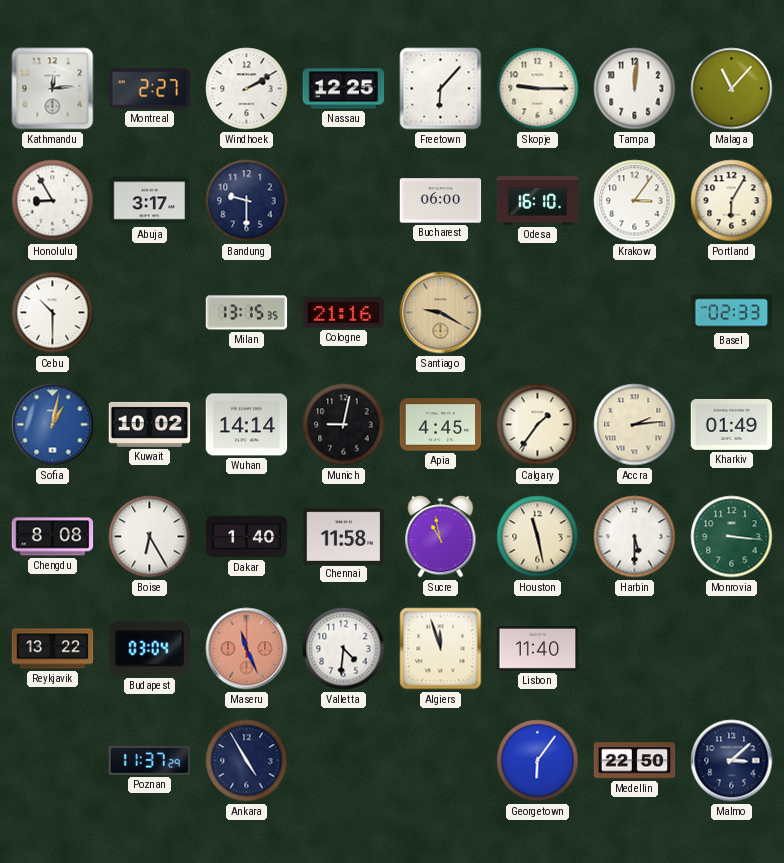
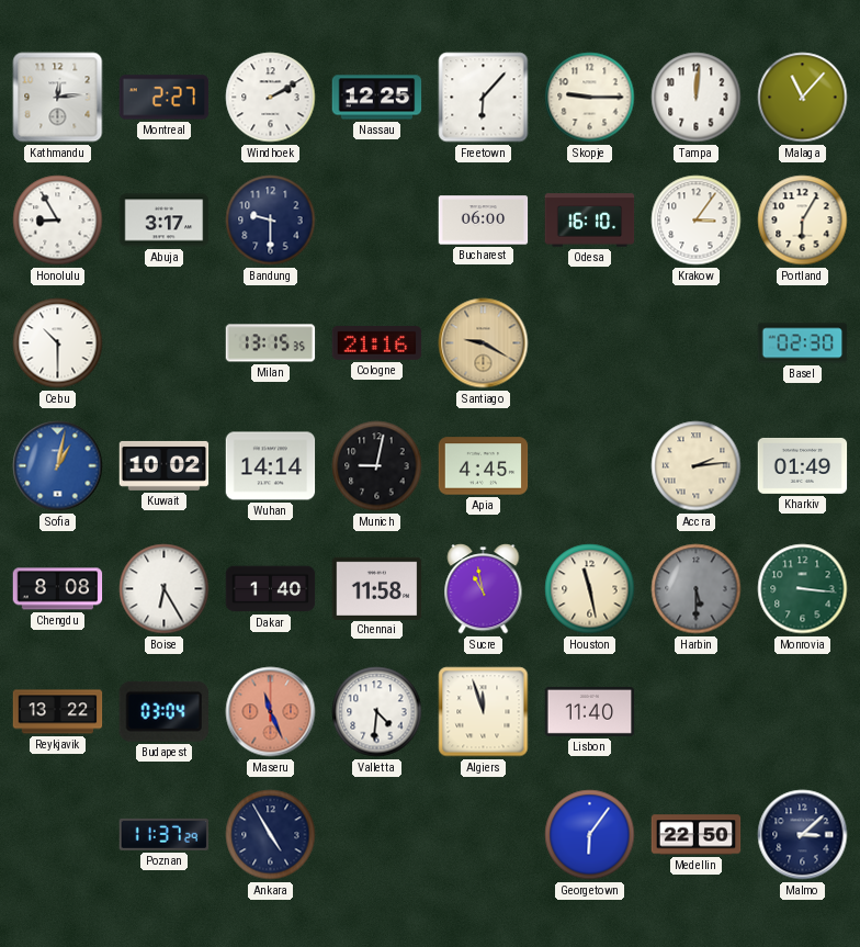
Basel: 02:33 -> 02:30 (803, 343)
Calgary: 1:36 -> none (538, 425)
Harbin dial: white -> grey (697, 589)
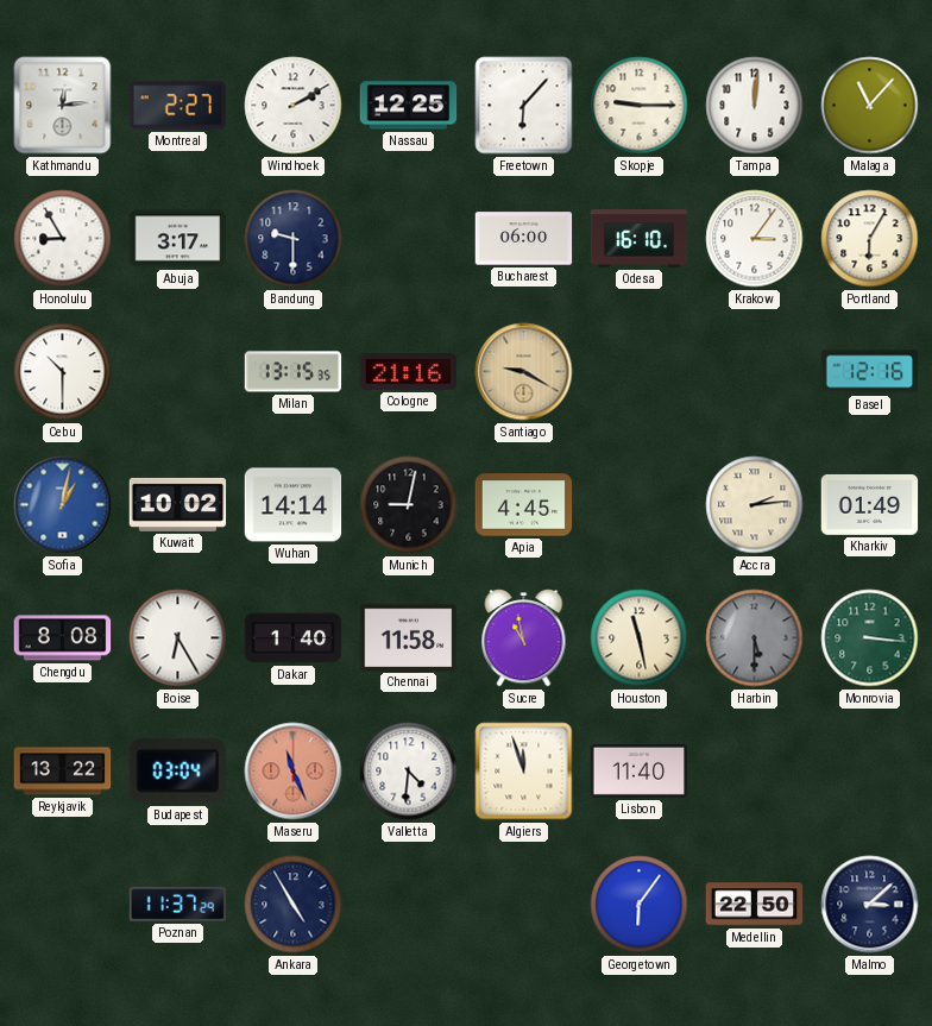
Basel: 02:30 -> 12:16 (870, 372)
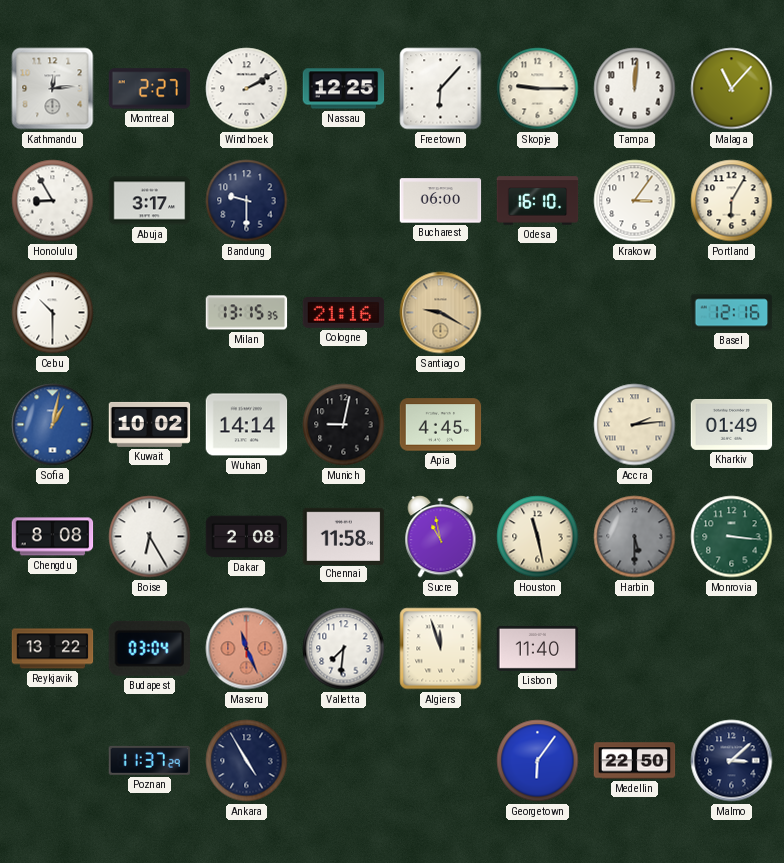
Dakar: 1:40 -> 2:08 (247, 537)
Valletta: 4:31 -> 7:31 (344, 649)
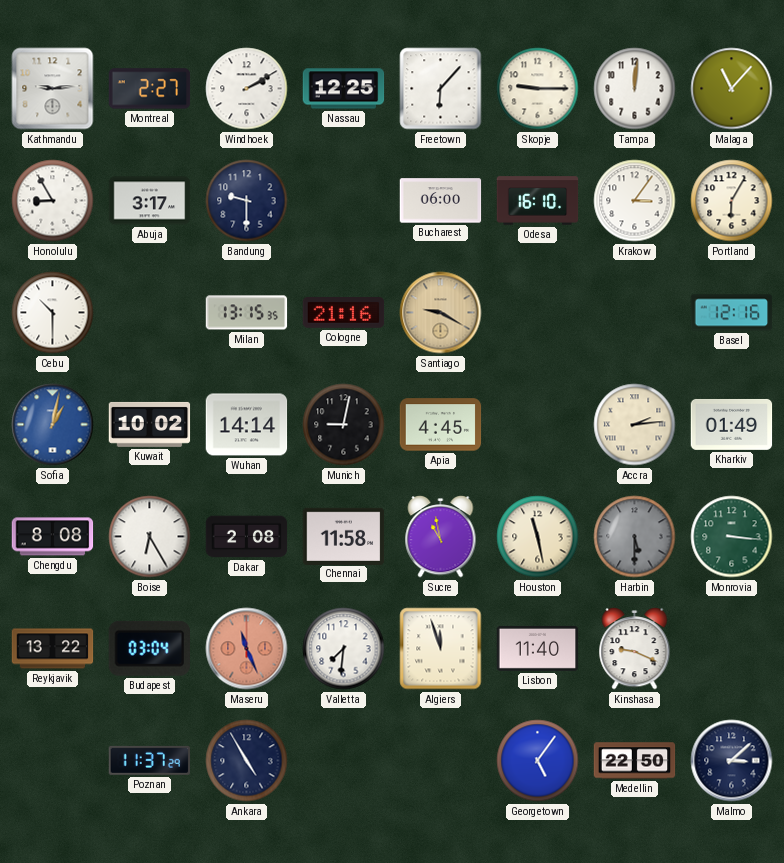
Kathmandu: 12:14 -> 9:14 (53, 89)
Kinshasa: none -> 9:19 (635, 649)
Georgetown: 6:06 -> 5:06 (538, 761)
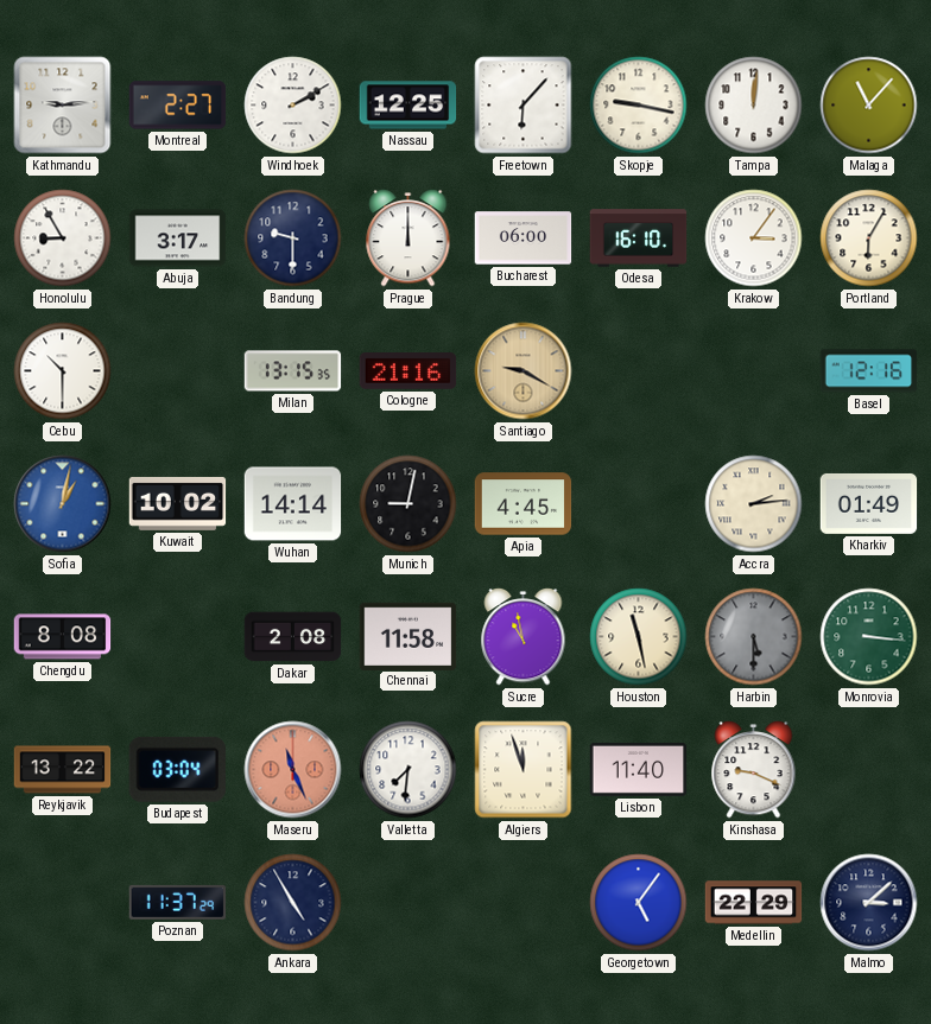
Skopje: 9:15 -> 9:17 (639, 106)
Prague: none -> 12:00 (408, 238)
Boise: 6:25 -> none (150, 537)
Medellin: 22:50 -> 22:29 (754, 903)
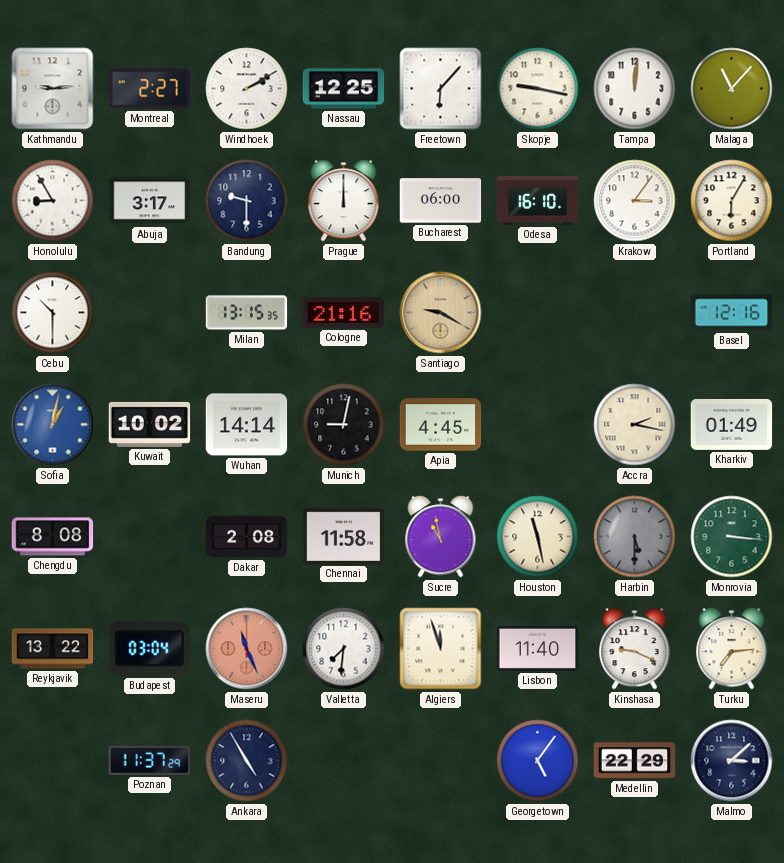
Accra: 2:14 -> 2:17 (635, 425)
Turku: none -> 7:14 (732, 649)
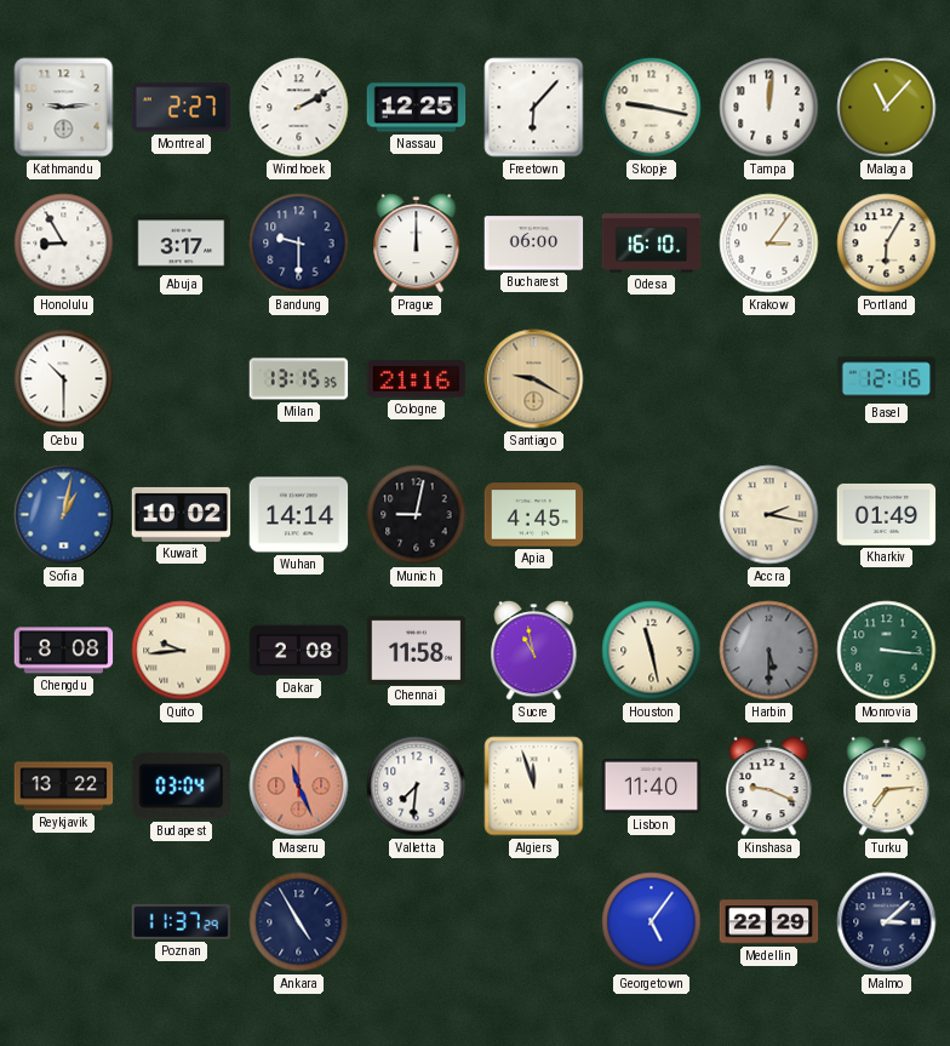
Quito: none -> 9:44 (182, 651)
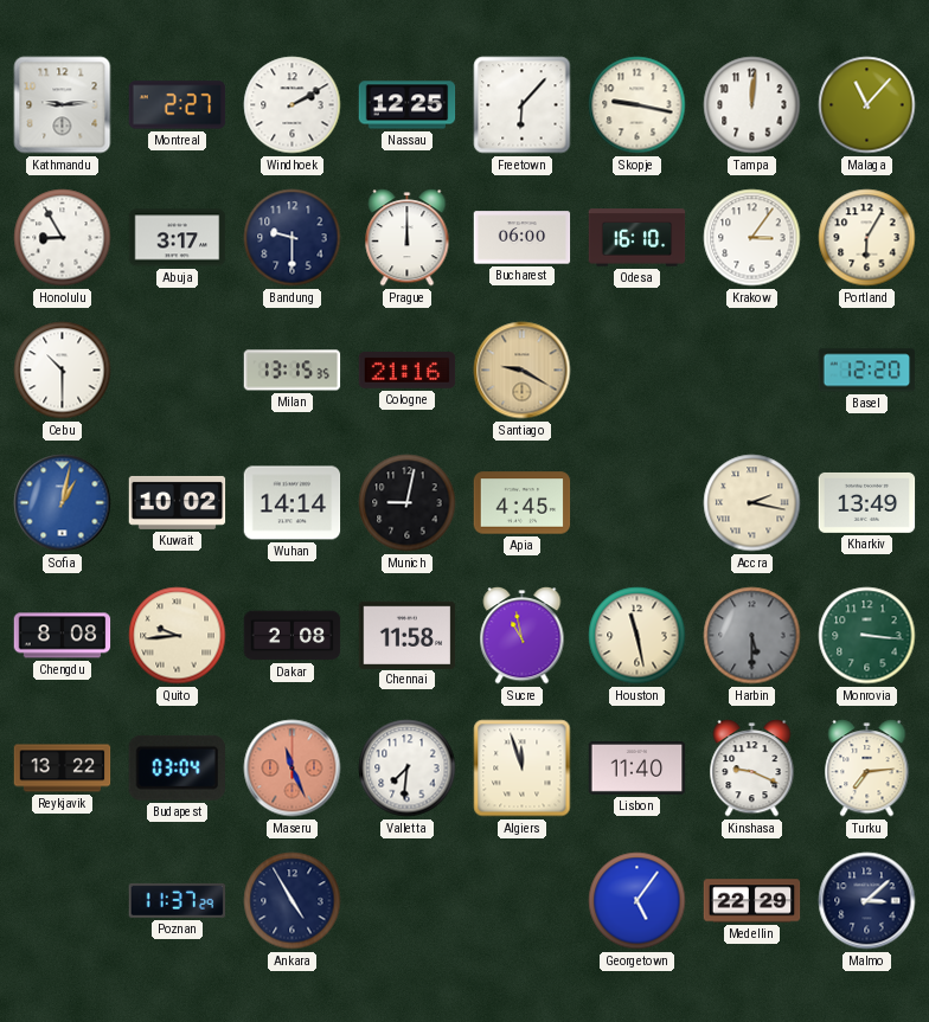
Basel: 12:16 -> 12:20 (867, 371)
Kharkiv: 01:49 -> 13:49 (867, 502)
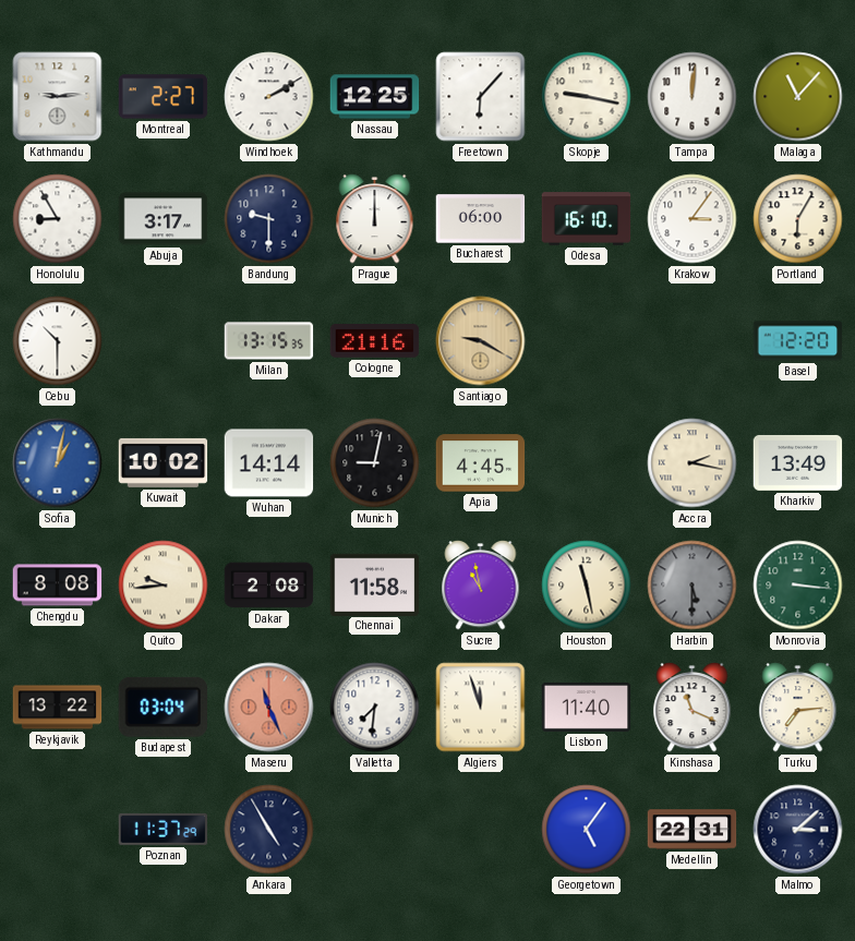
Kinshasa: 9:19 -> 11:19 (693, 708)
Medellin: 22:29 -> 22:31 (693, 830)
